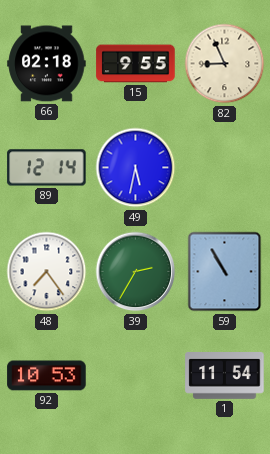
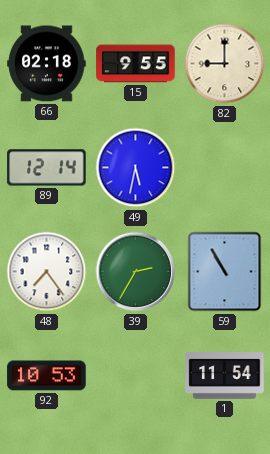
82: 8:56 -> 9:00 (225, 64)
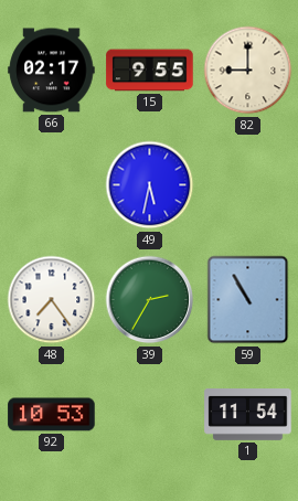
66: 02:18 -> 02:17 (52, 71)
89: 12:14 -> none (47, 168)
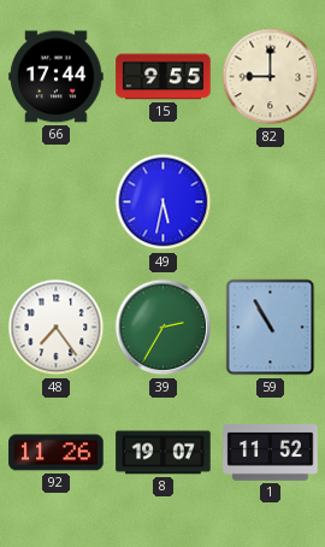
66: 02:17 -> 17:44 (57, 77)
92: 10:53 -> 11:26 (57, 453)
8: none -> 19:07 (164, 453)
1: 11:54 -> 11:52 (271, 453)
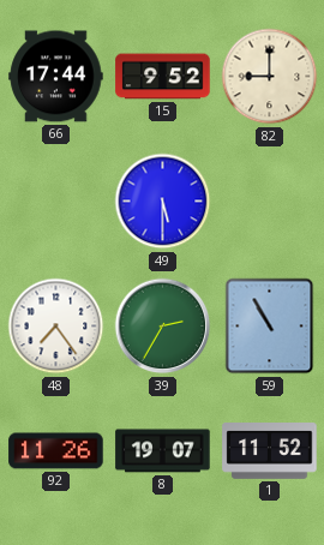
15: 9:55 -> 9:52 (163, 77)
49: 5:32 -> 5:30 (163, 202)
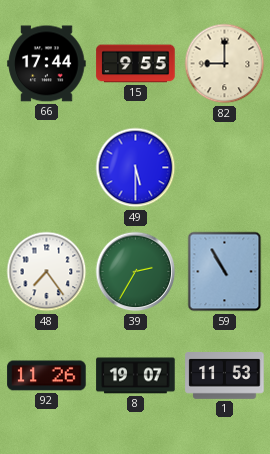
15: 9:52 -> 9:55 (136, 64)
1: 11:52 -> 11:53 (225, 376)
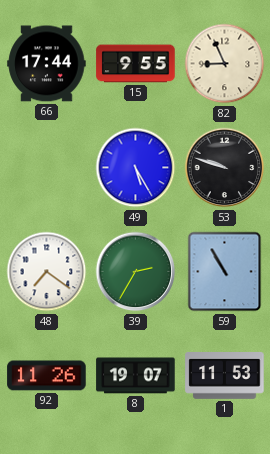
82: 9:00 -> 8:56 (225, 64)
49: 5:30 -> 5:25 (136, 168)
53: none -> 9:48 (225, 168)
48: 7:24 -> 7:21 (47, 272)
